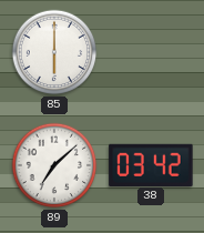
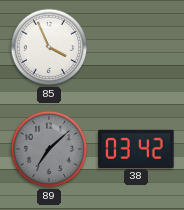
85: 6:00 -> 3:56 (49, 47)
89 dial: white -> grey (49, 149)
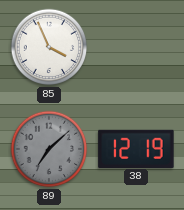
38: 03:42 -> 12:19 (136, 148)
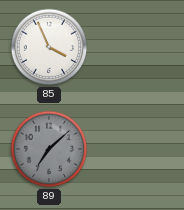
38: 12:19 -> none (136, 148)
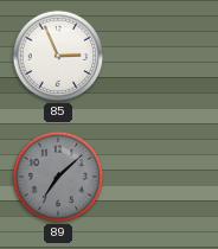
85: 3:56 -> 2:56 (58, 56)
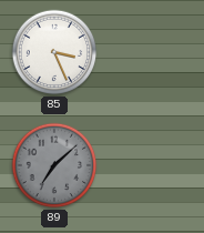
85: 2:56 -> 3:26 (54, 52)
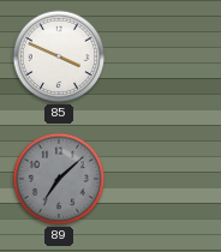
85: 3:26 -> 3:49 (59, 56)
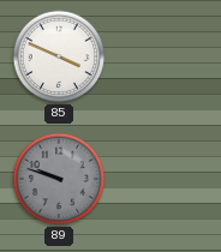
89: 7:08 -> 9:48 (59, 179)
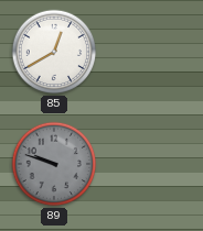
85: 3:49 -> 12:40 (54, 52)
